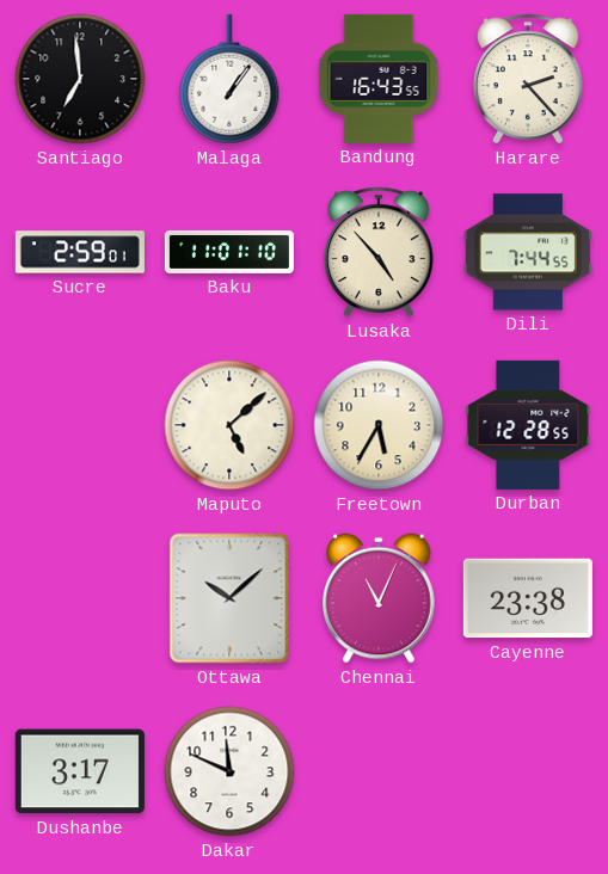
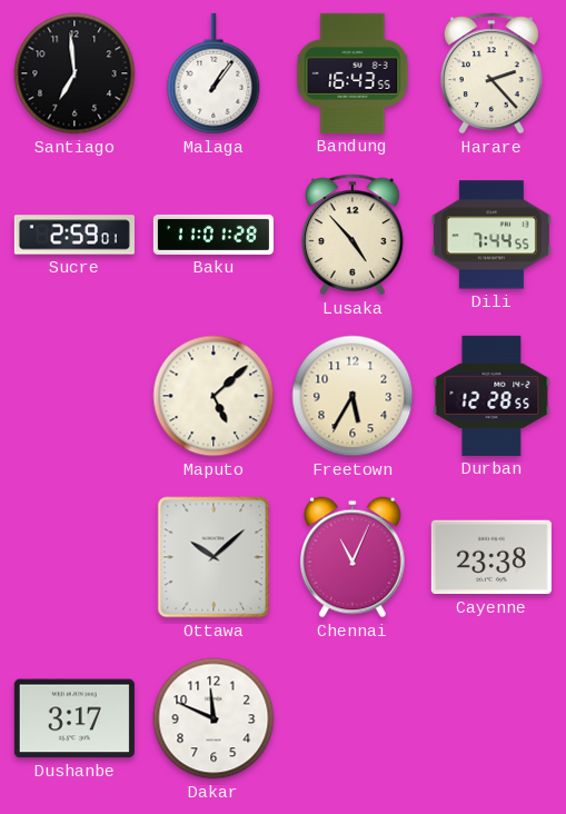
Baku: 11:01:10 -> 11:01:28 (214, 235)
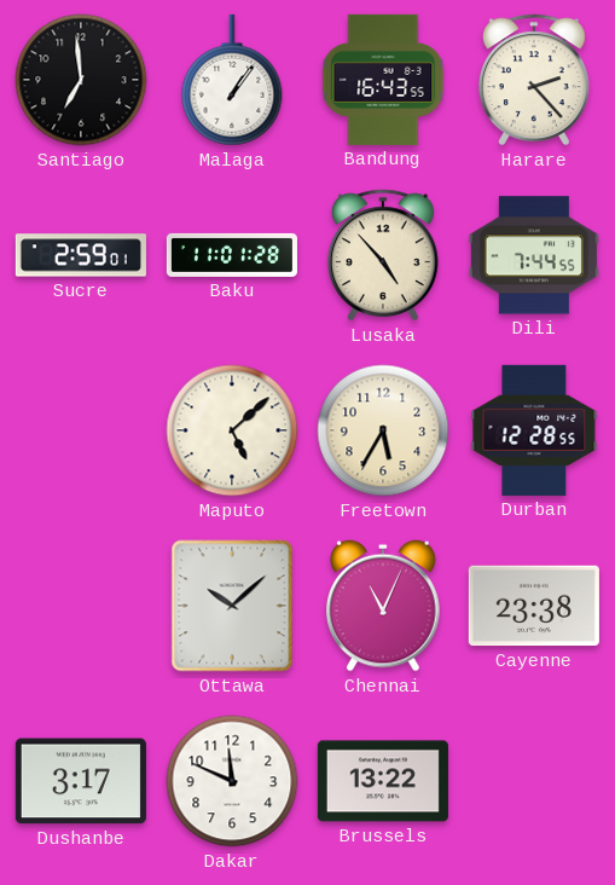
Brussels: none -> 13:22 (383, 781)
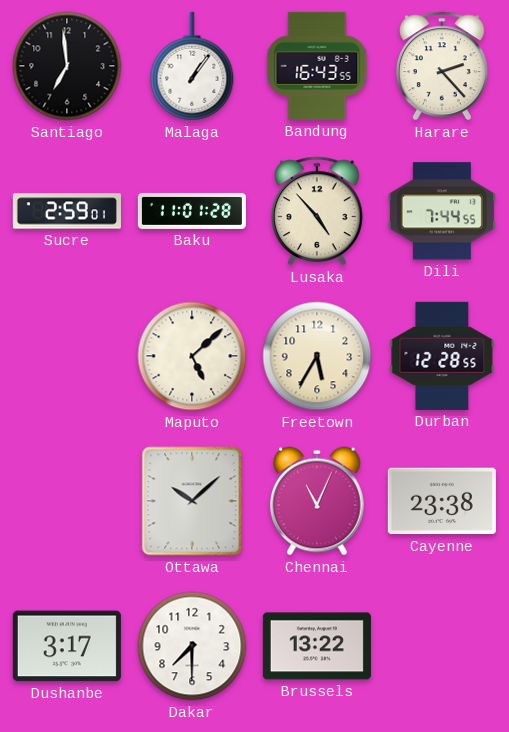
Dakar: 11:49 -> 7:30 (192, 646)
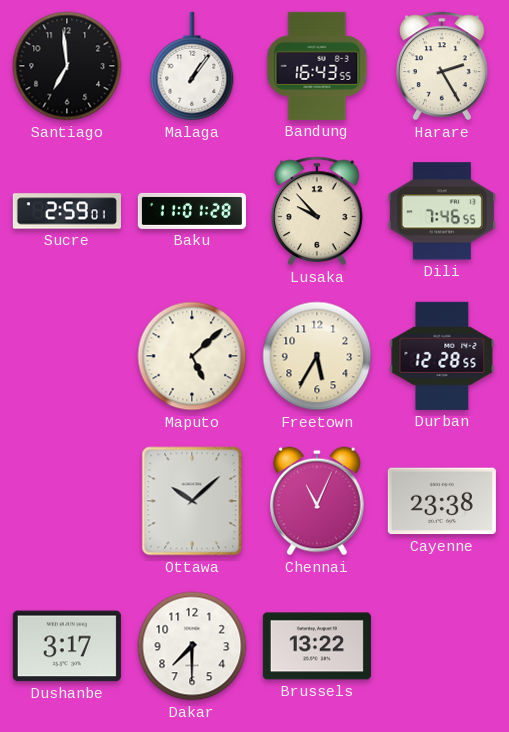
Harare: 2:23 -> 2:25 (442, 66)
Lusaka: 4:53 -> 9:53 (317, 211)
Dili: 7:44 -> 7:46 (442, 211)
